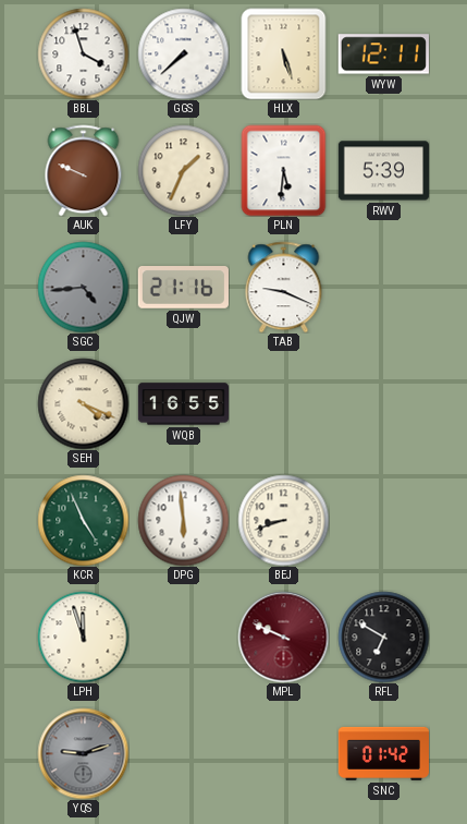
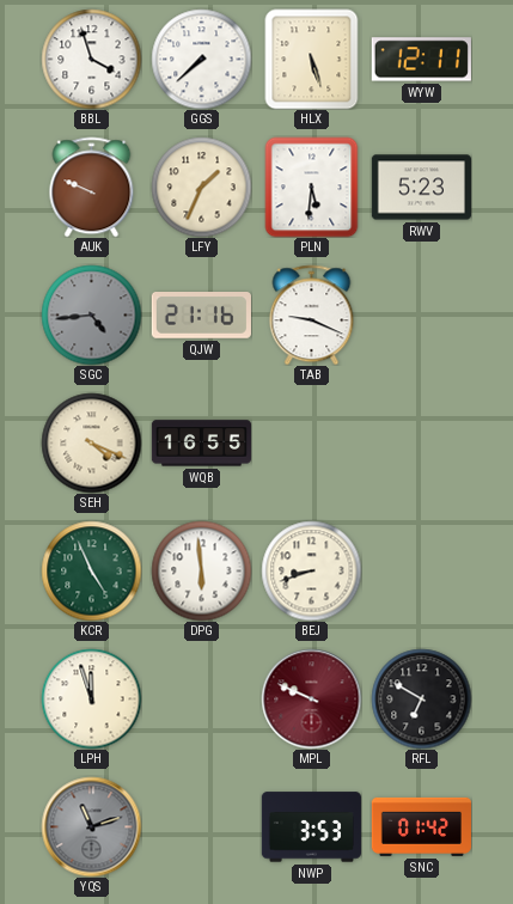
RWV: 5:39 -> 5:23 (421, 188)
YQS: 9:12 -> 11:12 (91, 826)
NWP: none -> 3:53 (311, 827)
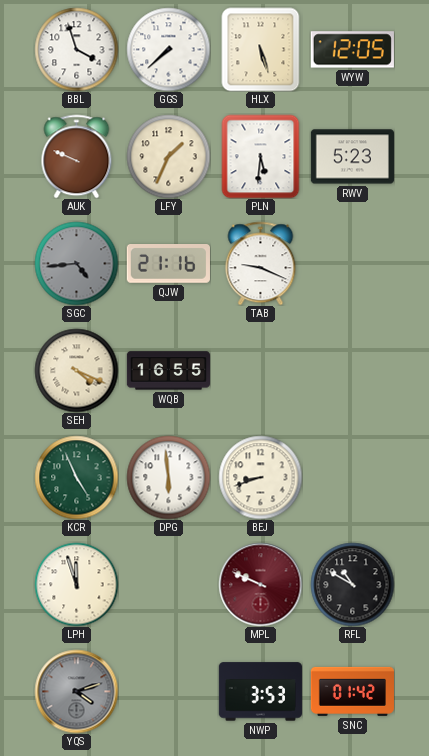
WYW: 12:11 -> 12:05 (352, 50)
RFL: 6:50 -> 10:50 (352, 584)
YQS: 11:12 -> 4:12 (76, 691)
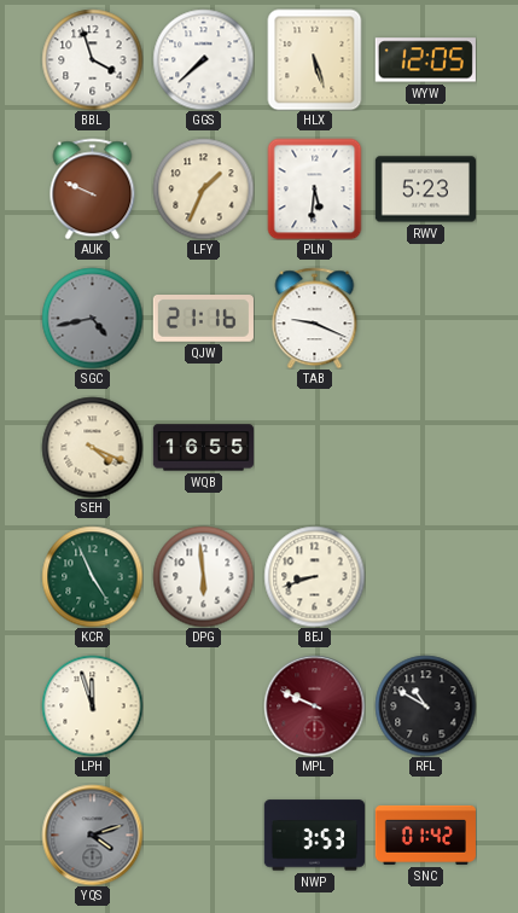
SGC: 4:44 -> 4:43 (92, 318)
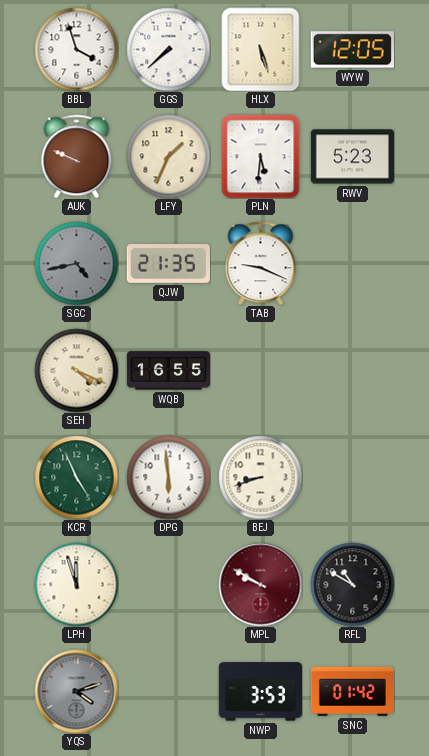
QJW: 21:16 -> 21:35 (168, 264)
MPL: 9:49 -> 9:50 (260, 584)
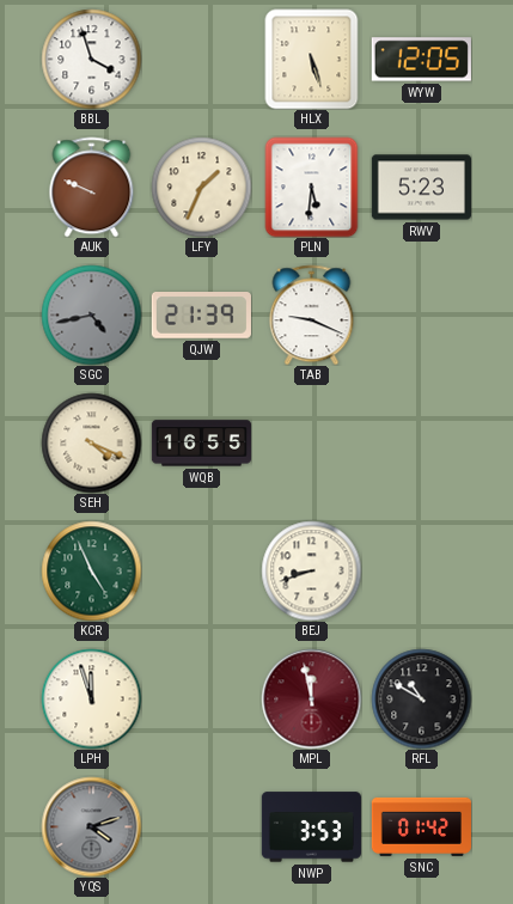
GGS: 7:38 -> none (168, 49)
QJW: 21:35 -> 21:39 (201, 316)
DPG: 5:59 -> none (168, 477)
MPL: 9:50 -> 11:58 (311, 698)
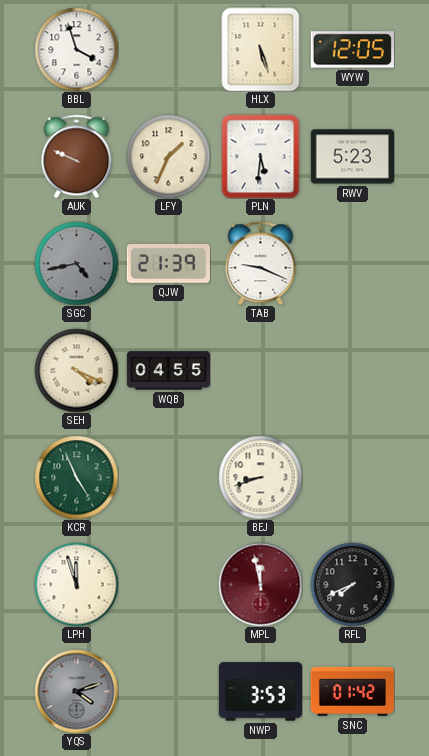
WQB: 16:55 -> 04:55 (168, 371)
RFL: 10:50 -> 7:41 (352, 584)
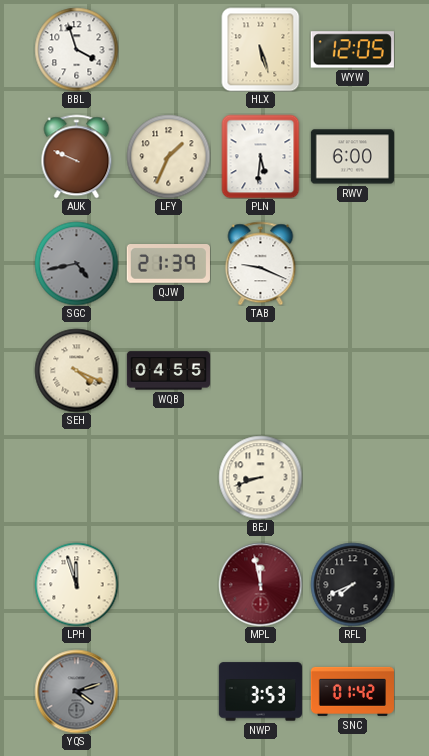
RWV: 5:23 -> 6:00 (352, 157)
KCR: 4:56 -> none (76, 477)
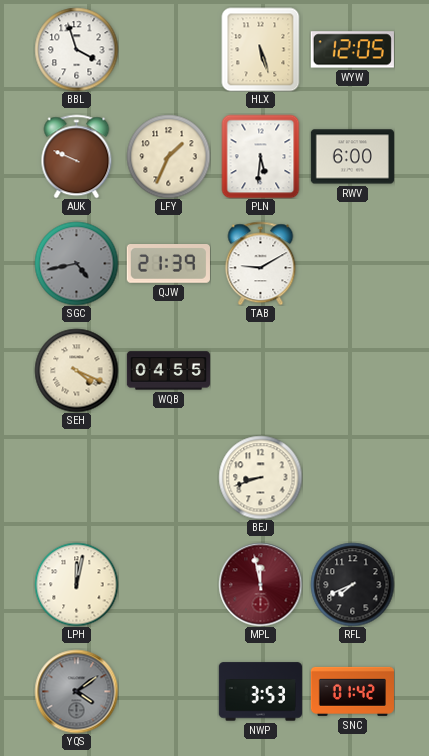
TAB: 9:19 -> 9:10 (261, 263)
LPH: 11:57 -> 12:02 (76, 584)
YQS: 4:12 -> 4:09 (76, 691)
